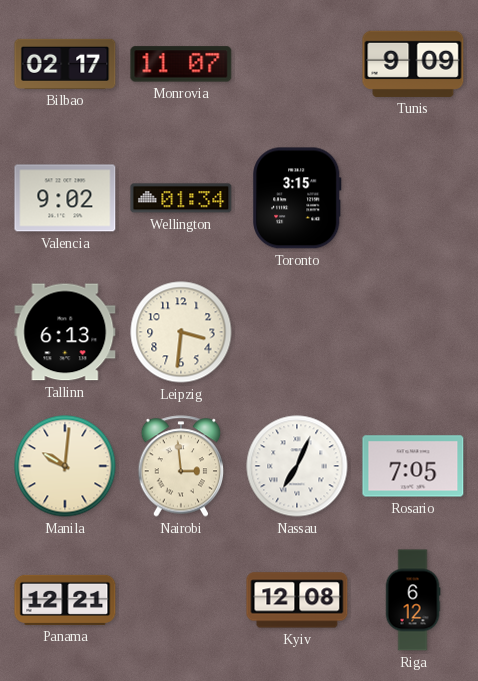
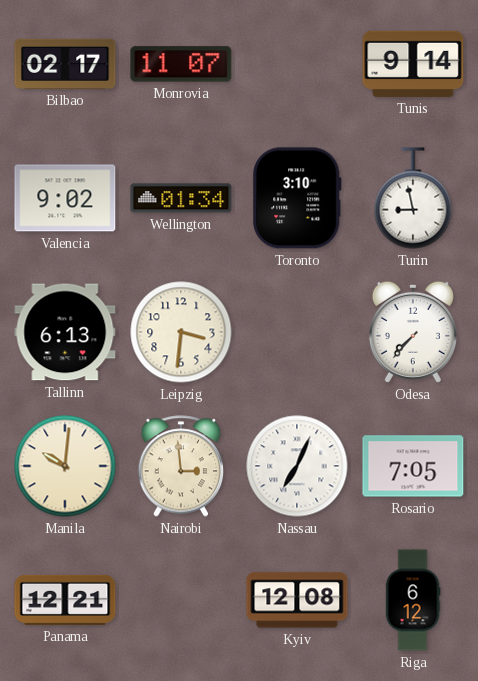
Tunis: 9:09 -> 9:14 (413, 64)
Toronto: 3:15 -> 3:10 (298, 198)
Turin: none -> 8:58 (413, 198)
Odesa: none -> 7:37 (413, 332)
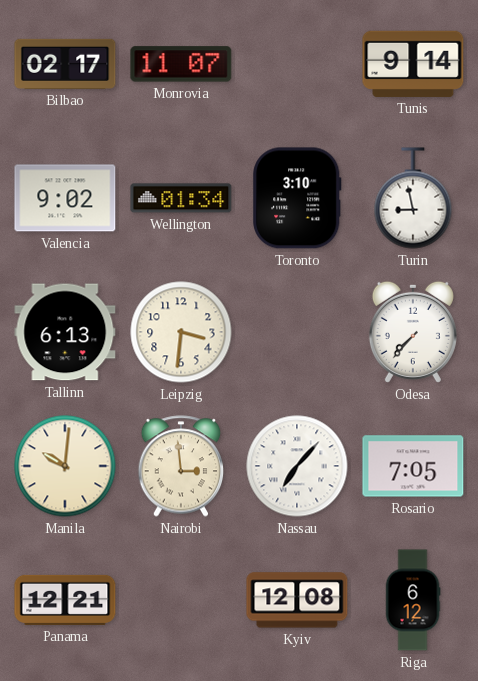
Nassau: 7:04 -> 7:07 (297, 466)
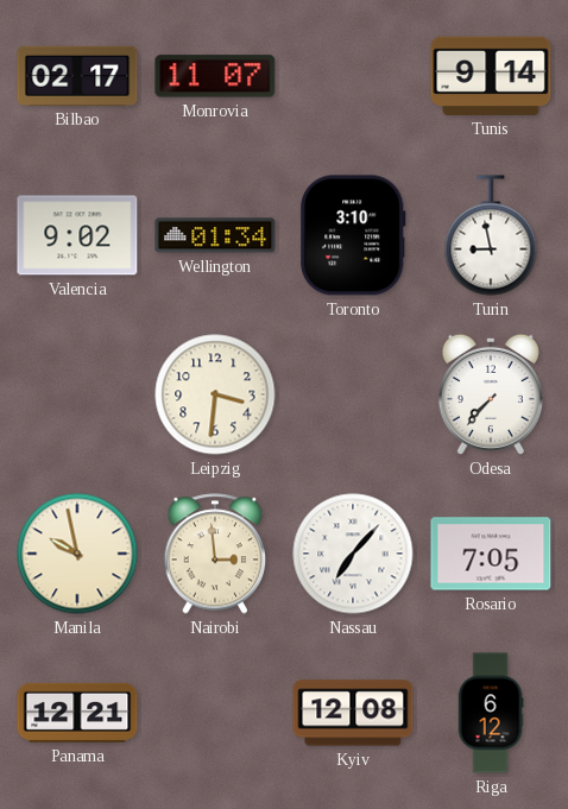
Tallinn: 6:13 -> none (65, 332)
Manila: 10:01 -> 9:58 (77, 554)
